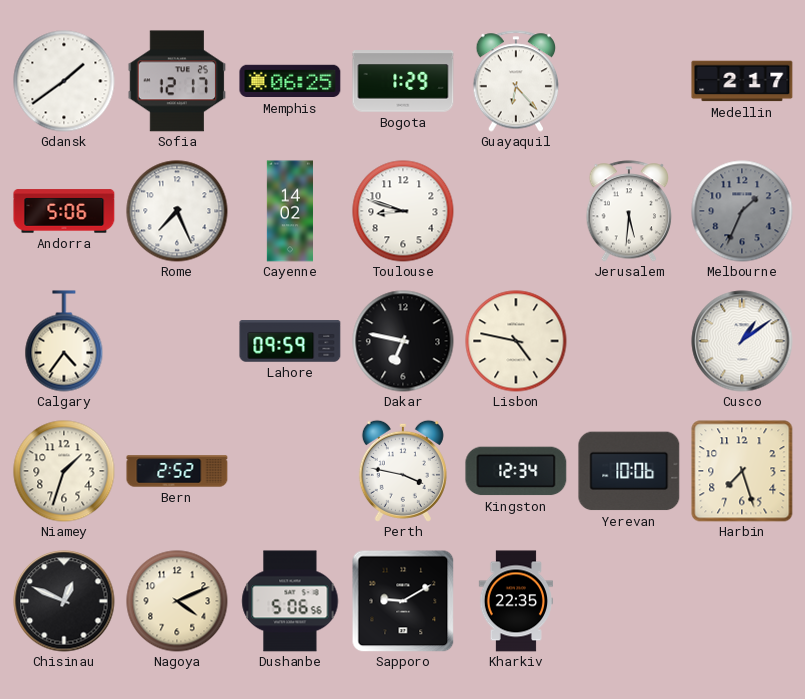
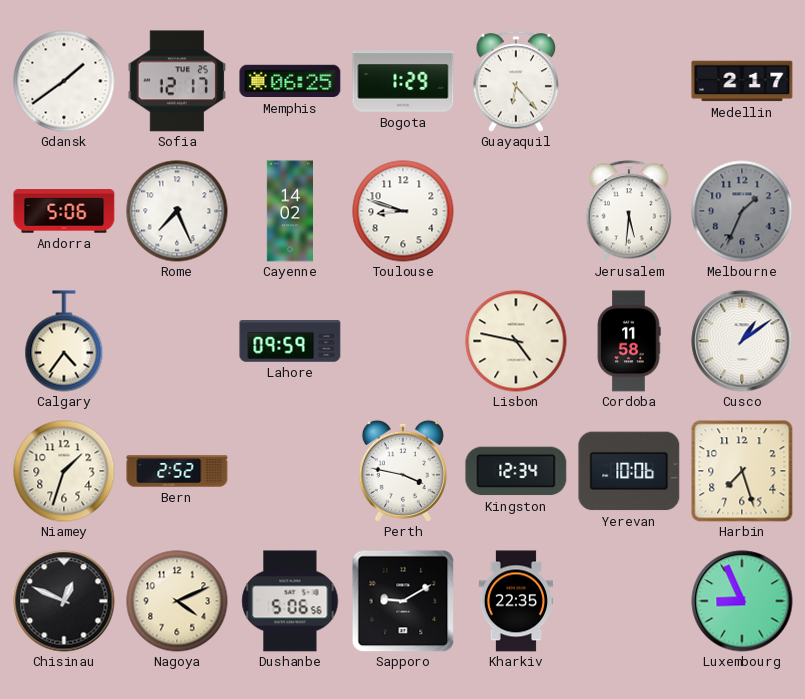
Dakar: 6:47 -> none (403, 341)
Cordoba: none -> 11:58 (629, 341)
Luxembourg: none -> 8:56 (742, 601)
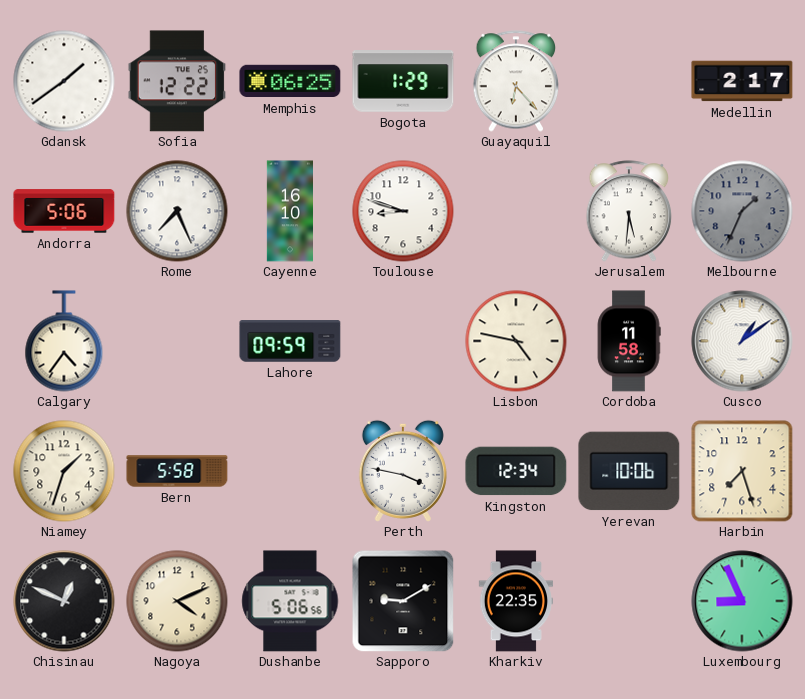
Sofia: 12:17 -> 12:22 (177, 81)
Cayenne: 14:02 -> 16:10 (289, 211)
Bern: 2:52 -> 5:58 (177, 471)
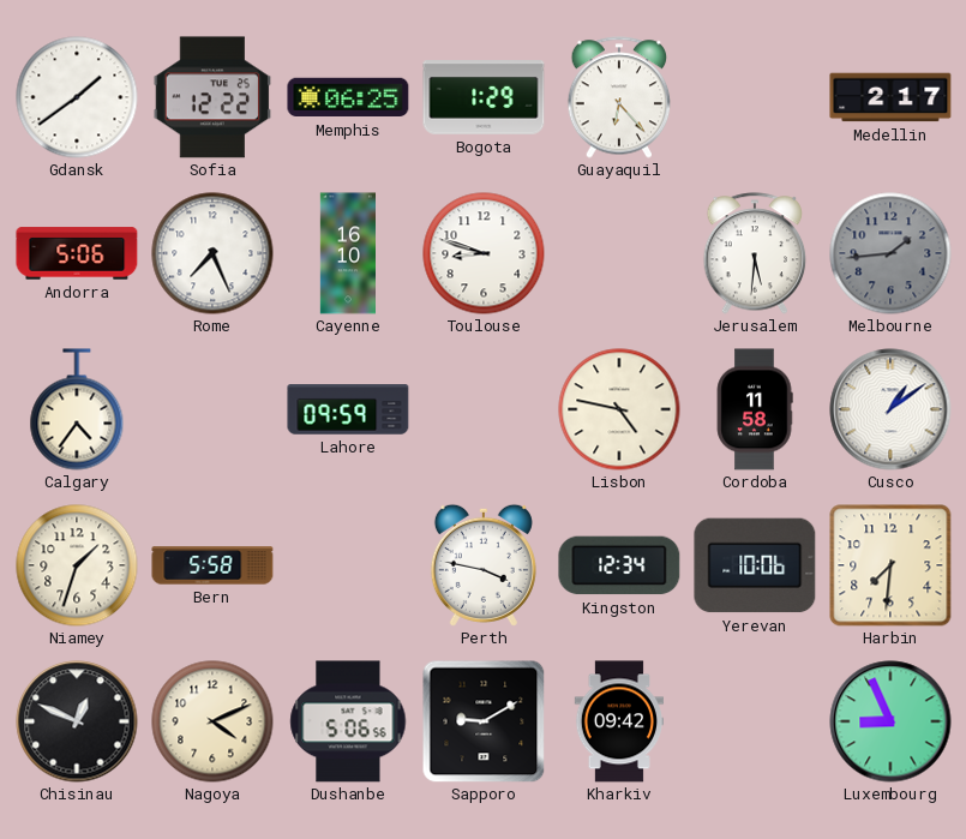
Melbourne: 1:34 -> 1:44 (890, 253)
Harbin: 7:27 -> 7:31 (890, 565)
Kharkiv: 22:35 -> 09:42 (618, 721)
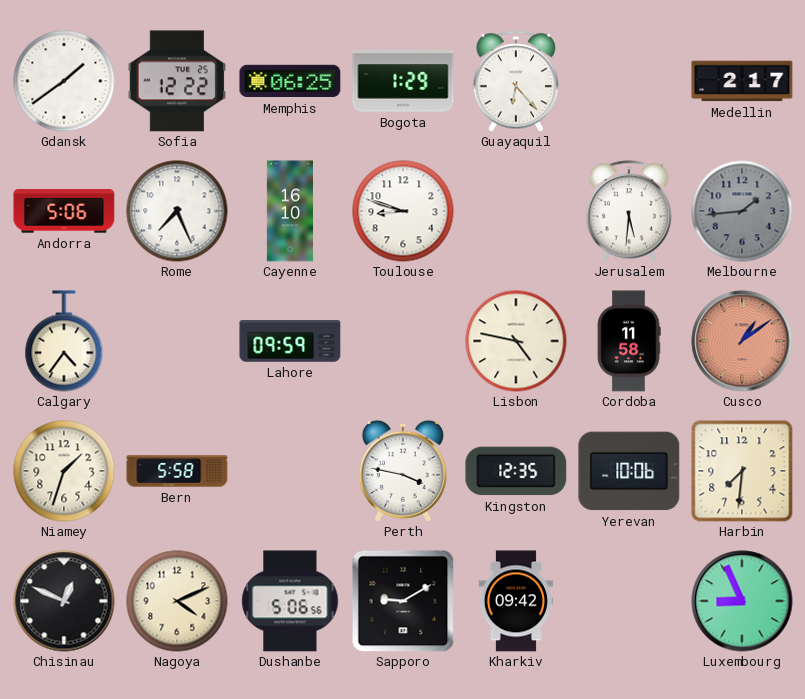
Cusco dial: white -> salmon (742, 341)
Kingston: 12:34 -> 12:35 (516, 471)
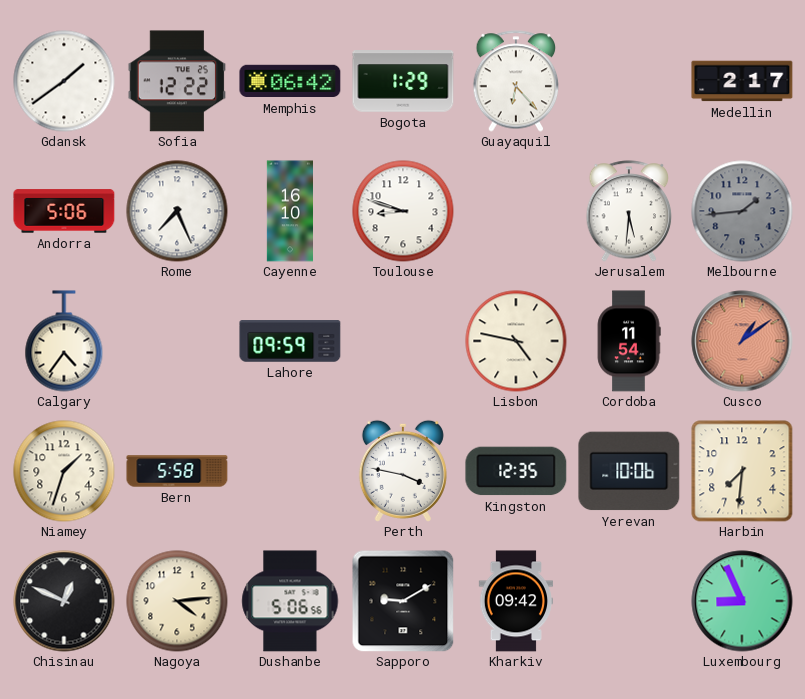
Memphis: 06:25 -> 06:42 (290, 81)
Cordoba: 11:58 -> 11:54 (629, 341)
Nagoya: 4:11 -> 4:14 (177, 601)
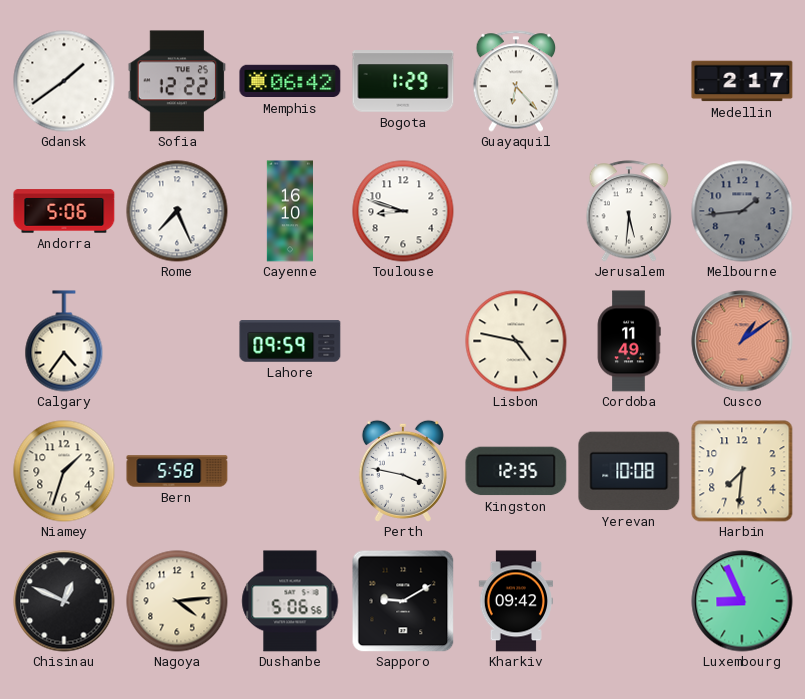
Cordoba: 11:54 -> 11:49 (629, 341)
Yerevan: 10:06 -> 10:08 (629, 471)
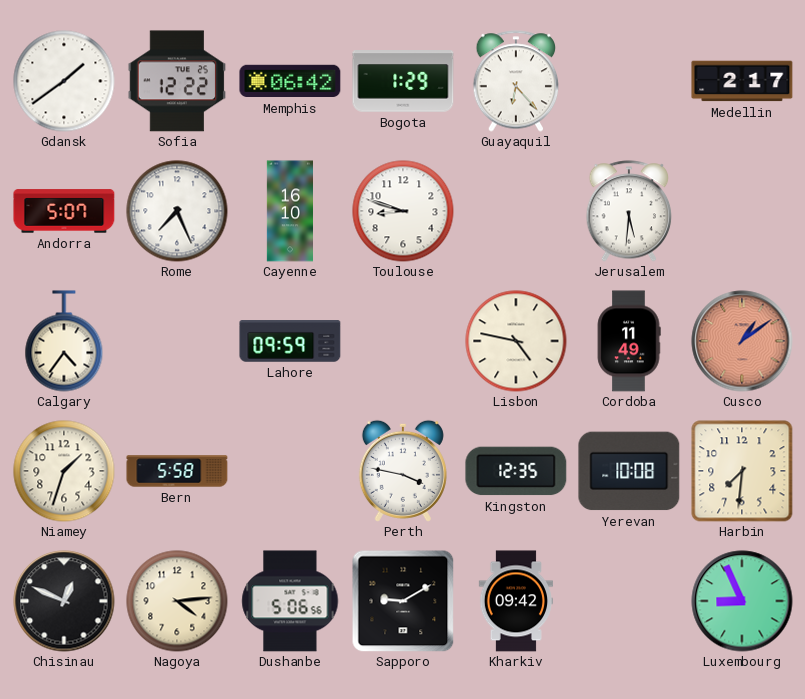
Andorra: 5:06 -> 5:07 (64, 211)
Melbourne: 1:44 -> none (742, 211)
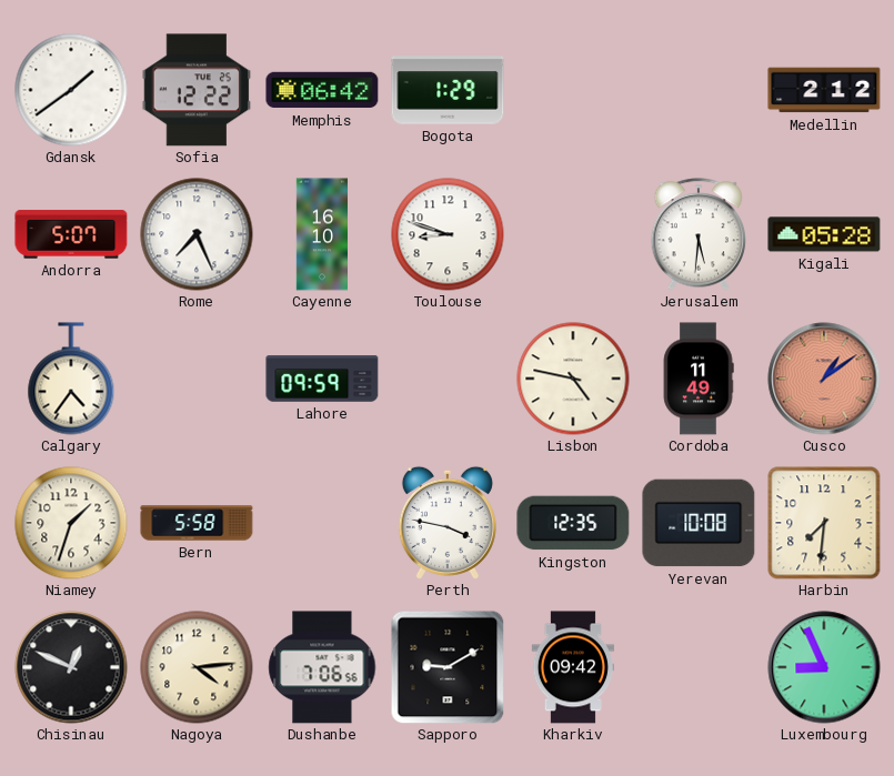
Guayaquil: 6:23 -> none (516, 81)
Medellin: 2:17 -> 2:12 (824, 90)
Kigali: none -> 05:28 (824, 234)
Dushanbe: 5:06 -> 7:06 (322, 667)
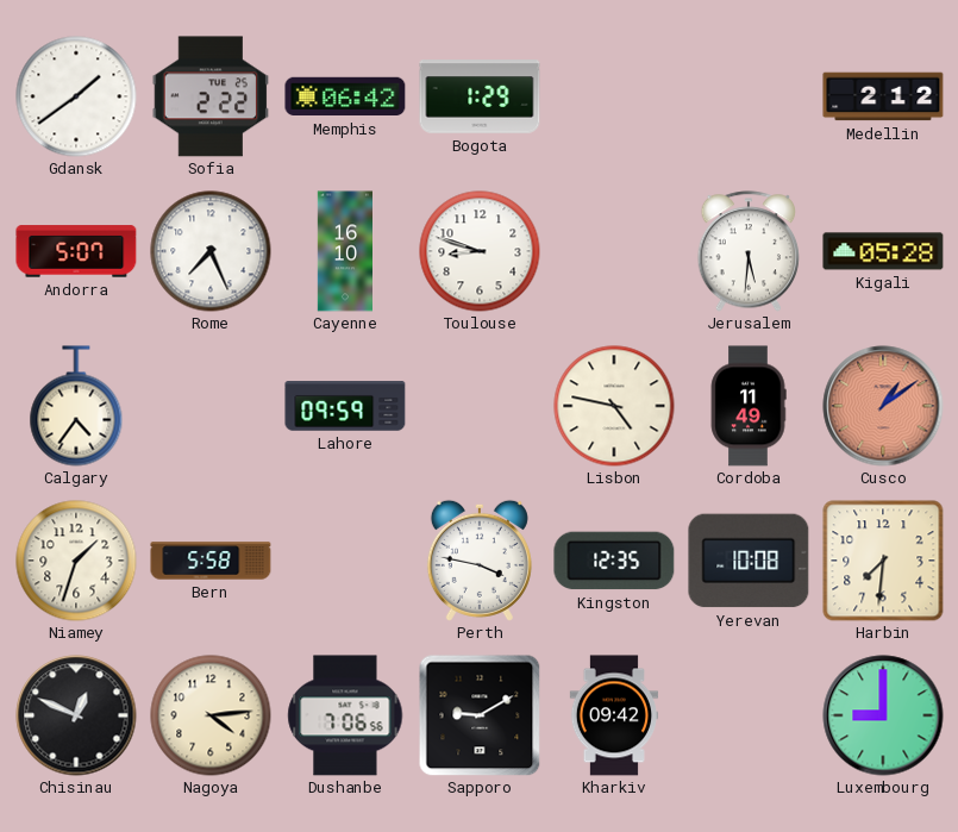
Sofia: 12:22 -> 2:22 (211, 96)
Luxembourg: 8:56 -> 9:00 (883, 715)
